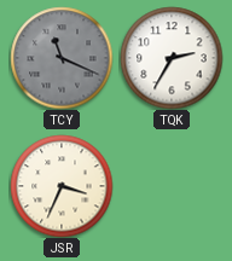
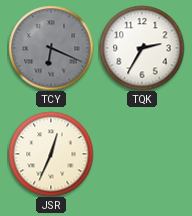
TCY: 11:19 -> 6:19 (51, 48)
JSR: 3:34 -> 12:34 (51, 154)
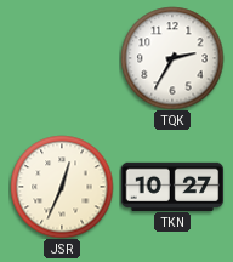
TCY: 6:19 -> none (51, 48)
TKN: none -> 10:27 (172, 186)
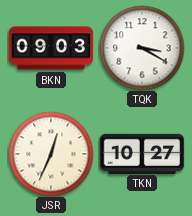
BKN: none -> 09:03 (51, 48)
TQK: 2:35 -> 3:20 (142, 48)
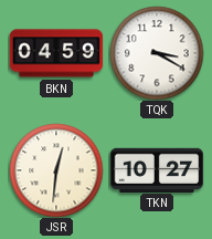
BKN: 09:03 -> 04:59 (56, 53)
JSR: 12:34 -> 12:31 (56, 170)
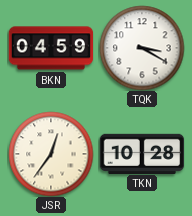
JSR: 12:31 -> 12:36 (51, 154)
TKN: 10:27 -> 10:28 (142, 153)
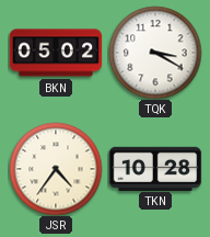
BKN: 04:59 -> 05:02 (56, 53)
JSR: 12:36 -> 4:36 (56, 169)
